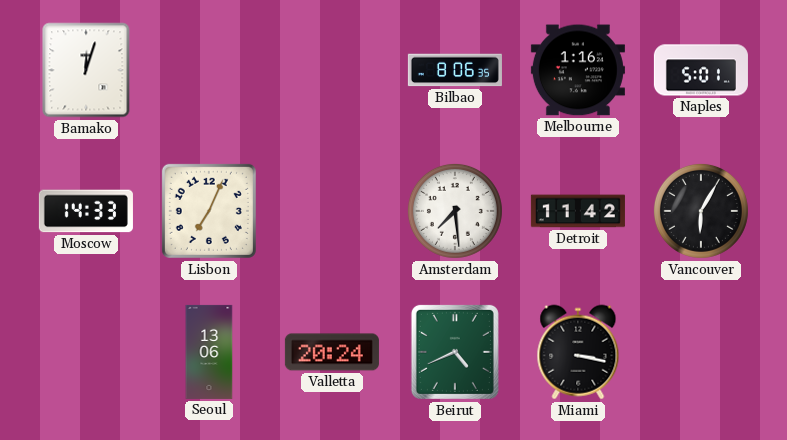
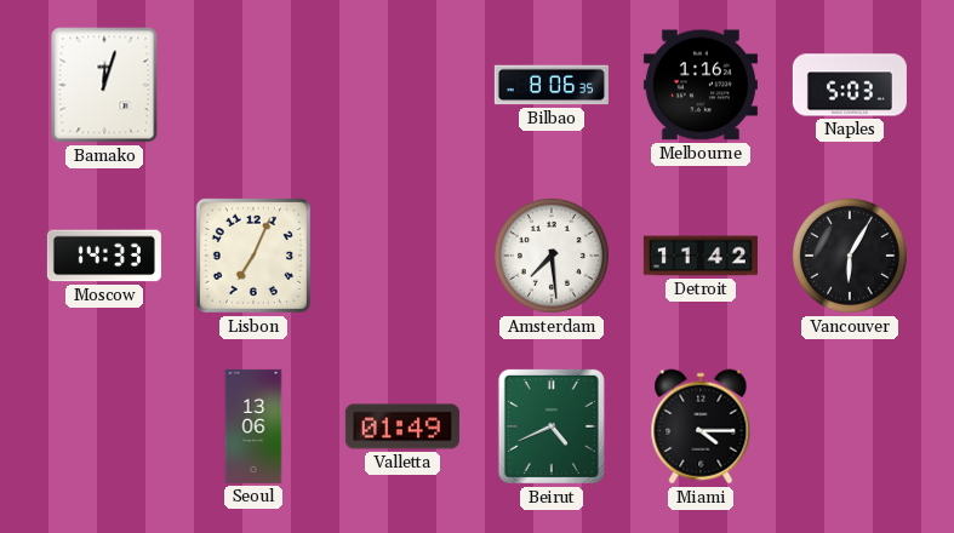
Naples: 5:01 -> 5:03 (850, 85)
Valletta: 20:24 -> 01:49 (402, 426)
Miami: 3:17 -> 4:15 (701, 426)
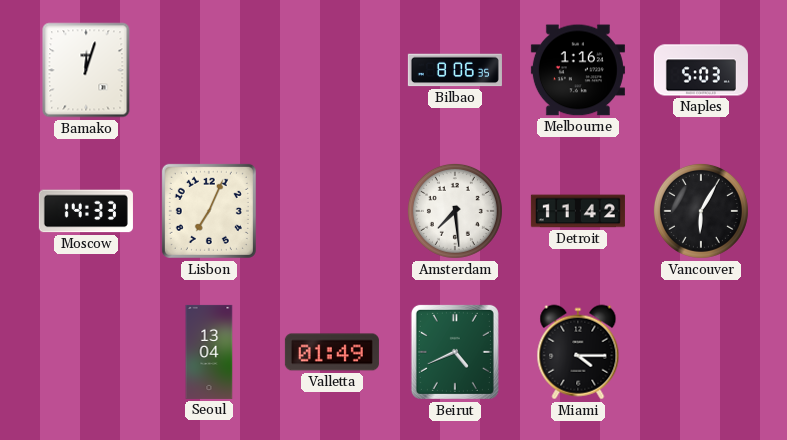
Seoul: 13:06 -> 13:04 (209, 352)
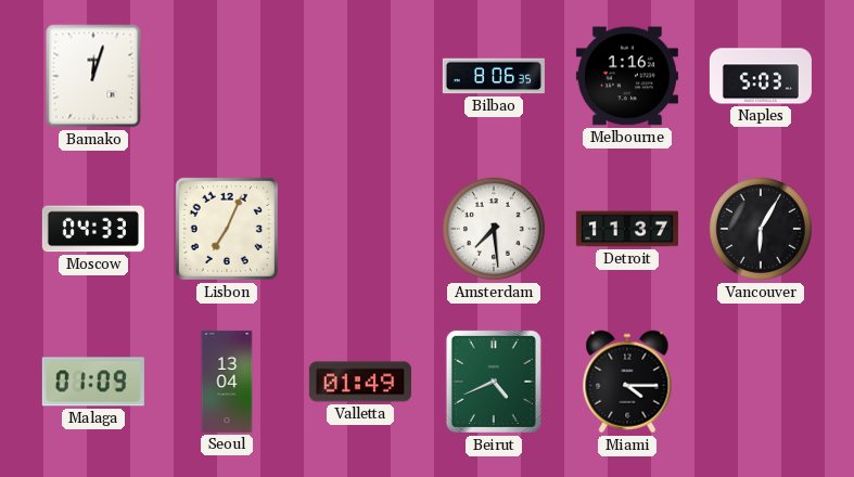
Moscow: 14:33 -> 04:33 (93, 229)
Detroit: 11:42 -> 11:37 (627, 229)
Malaga: none -> 01:09 (93, 382)
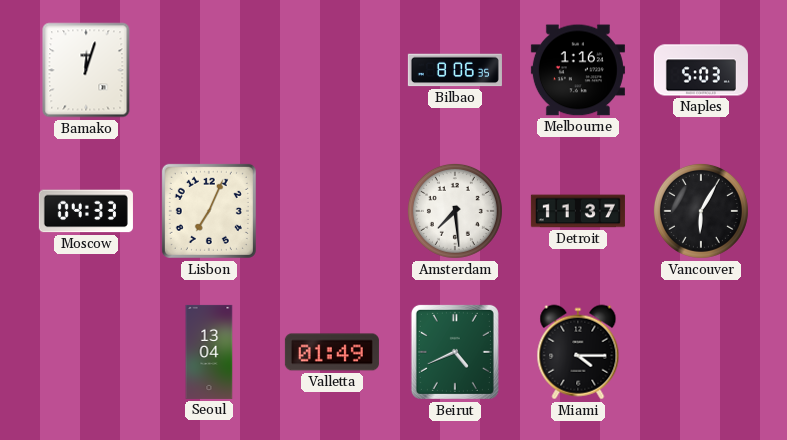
Malaga: 01:09 -> none (93, 382)
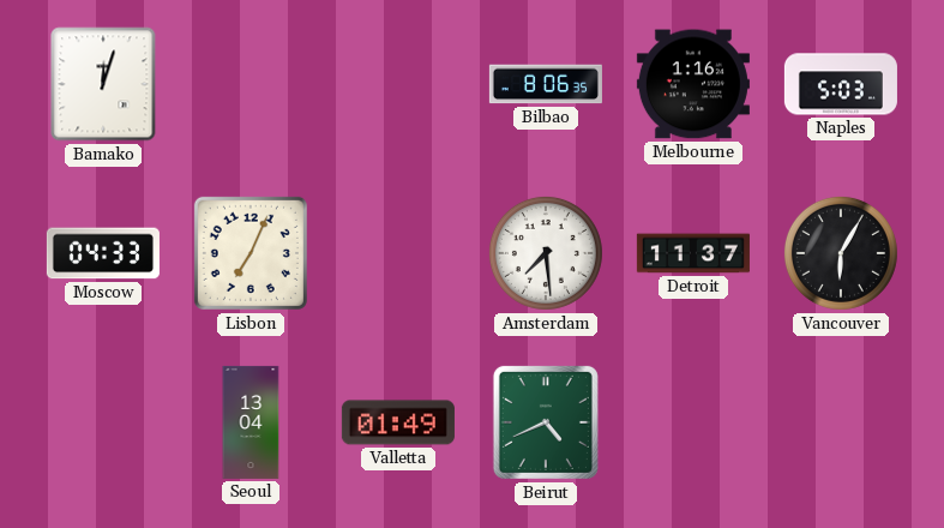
Miami: 4:15 -> none (578, 352)
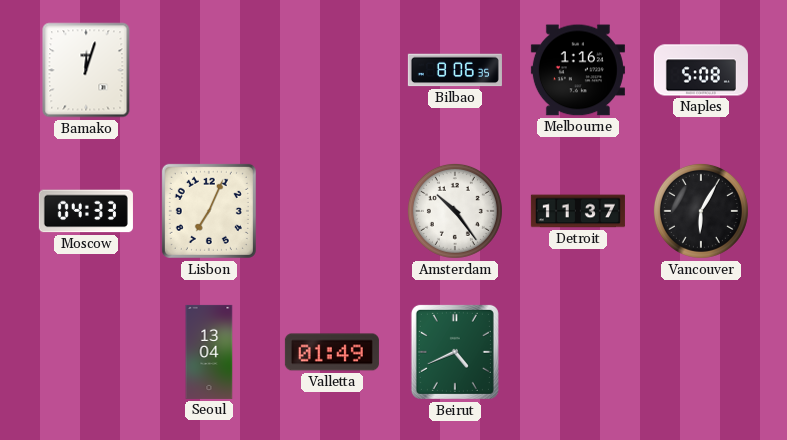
Naples: 5:03 -> 5:08 (701, 70)
Amsterdam: 7:29 -> 10:24 (455, 211)
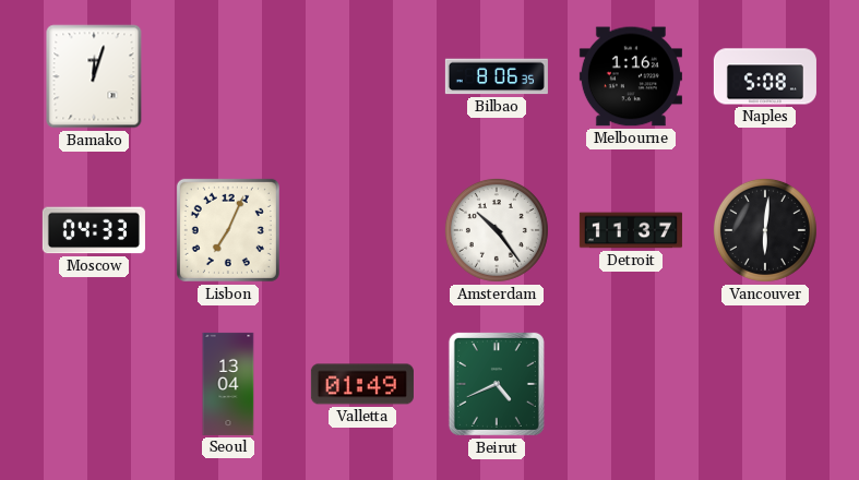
Vancouver: 6:05 -> 6:01 (765, 230)
